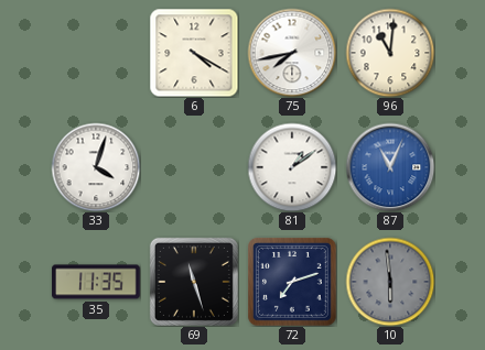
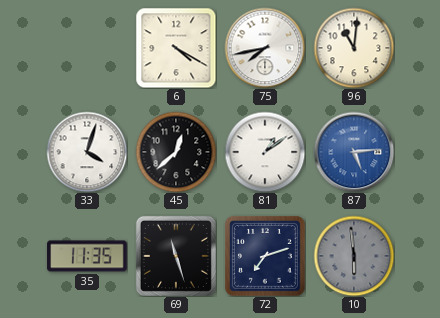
45: none -> 12:38 (176, 152)
87: 11:04 -> 5:14 (354, 152)
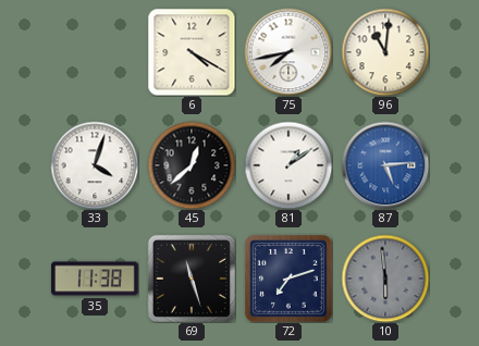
35: 11:35 -> 11:38 (95, 279)
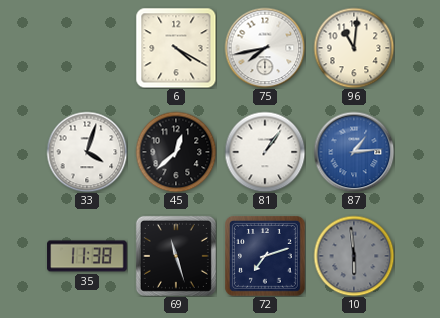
81: 1:09 -> 1:06 (265, 152)
87: 5:14 -> 1:14 (354, 152)
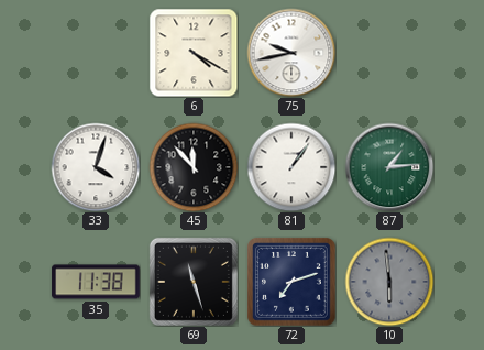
75: 7:43 -> 9:43 (291, 53)
96: 11:01 -> none (354, 48)
45: 12:38 -> 11:53 (194, 167)
87 dial: blue -> green (389, 167)
